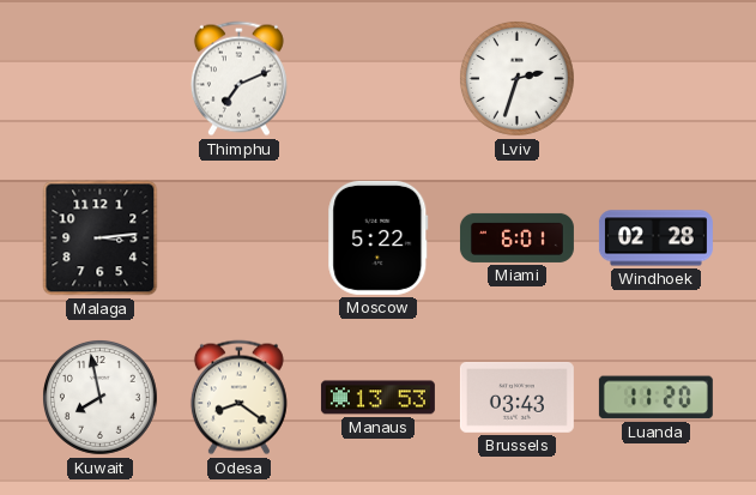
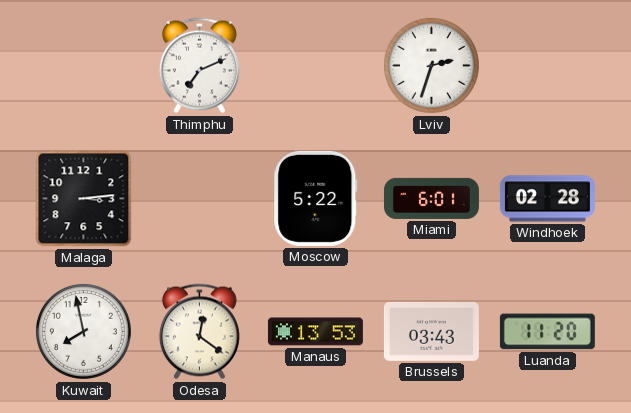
Odesa: 8:21 -> 12:21 (199, 332)
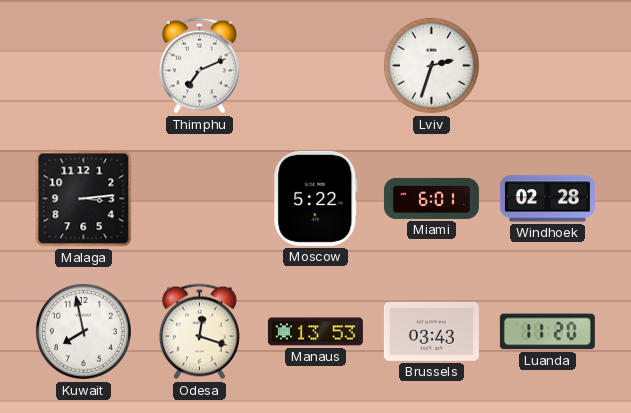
Odesa: 12:21 -> 12:18 (199, 332)
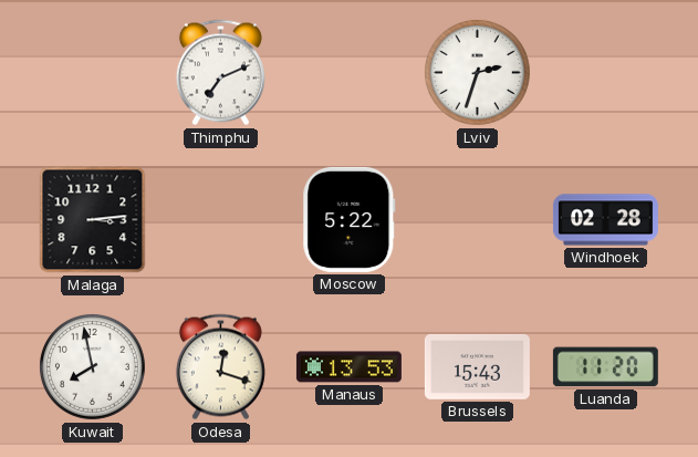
Miami: 6:01 -> none (431, 198)
Brussels: 03:43 -> 15:43 (477, 366)
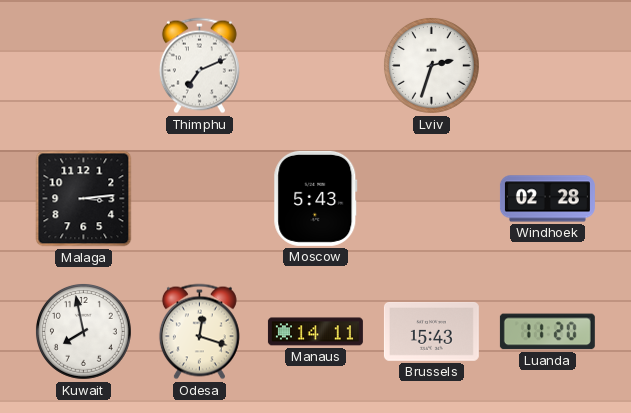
Moscow: 5:22 -> 5:43 (316, 198)
Manaus: 13:53 -> 14:11 (315, 332)
